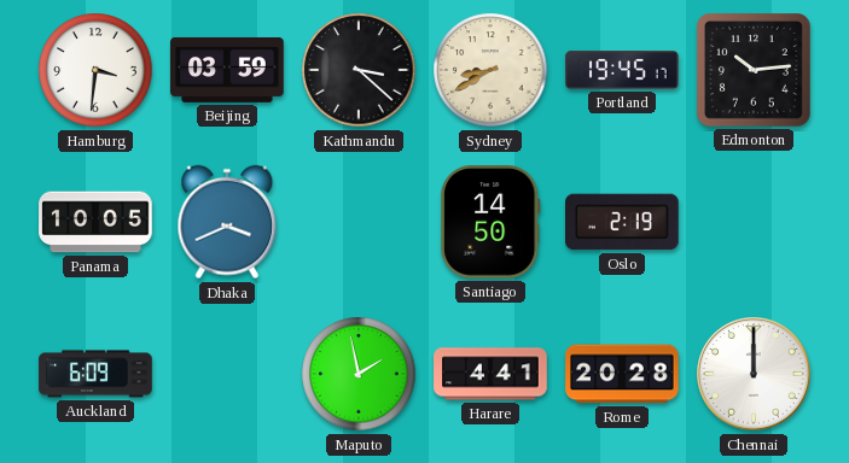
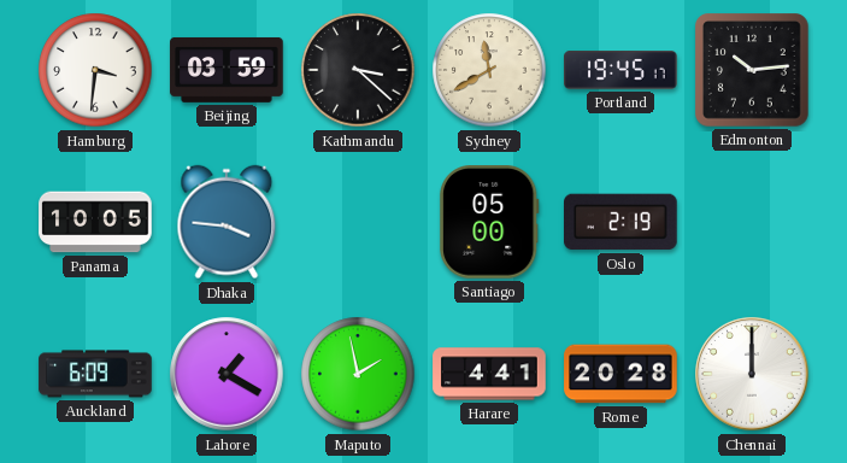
Sydney: 8:40 -> 11:40 (489, 70)
Dhaka: 3:41 -> 3:46 (227, 222)
Santiago: 14:50 -> 05:00 (489, 223)
Lahore: none -> 1:20 (227, 374)
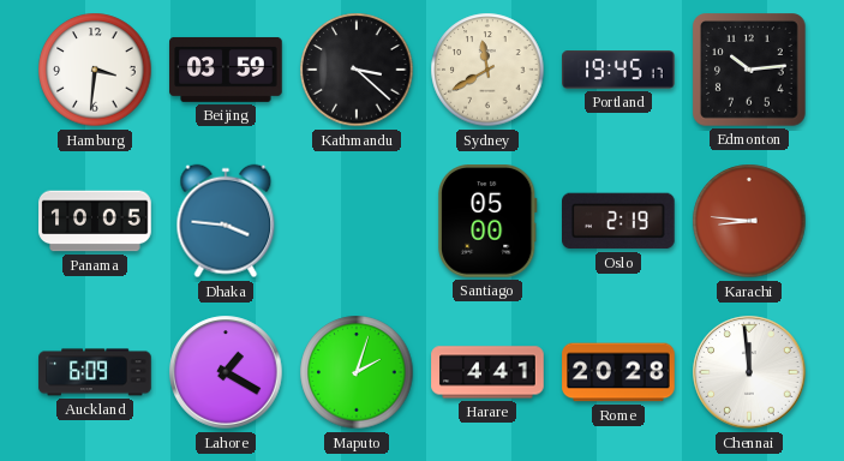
Karachi: none -> 8:46 (749, 221)
Maputo: 1:58 -> 2:03 (357, 372)
Chennai: 12:00 -> 11:59 (749, 372)
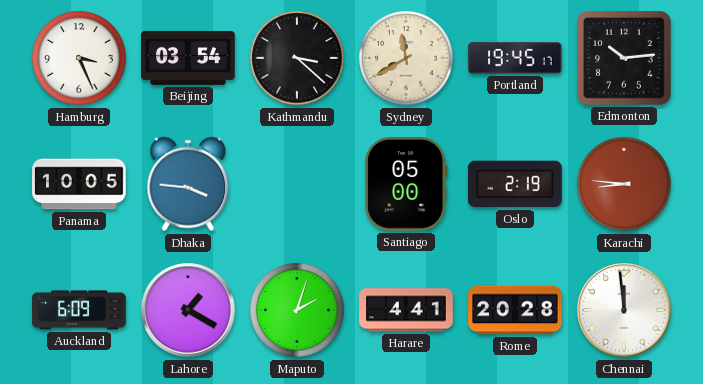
Hamburg: 3:31 -> 3:26 (79, 58)
Beijing: 03:59 -> 03:54 (188, 58)
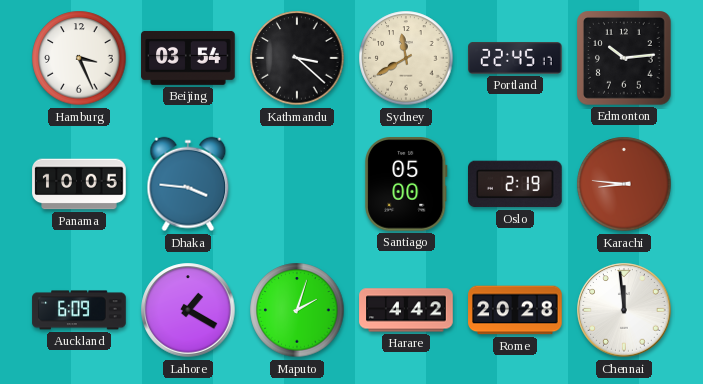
Portland: 19:45 -> 22:45 (515, 58)
Harare: 4:41 -> 4:42 (406, 310)
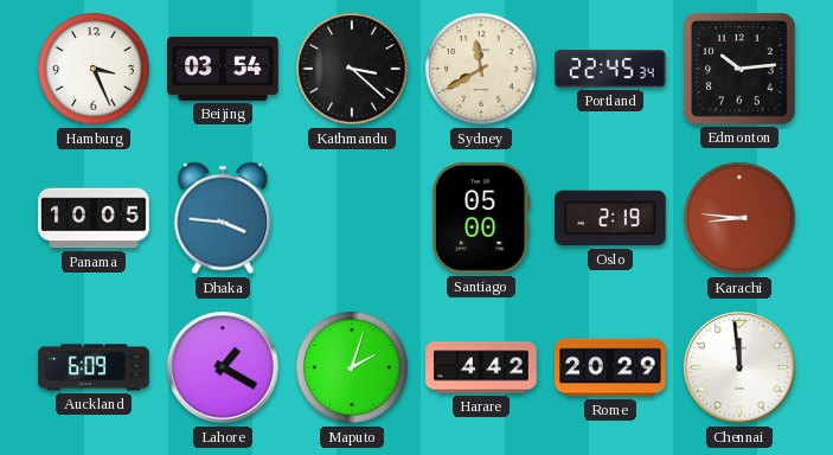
Portland: 22:45:17 -> 22:45:34 (610, 69)
Rome: 20:28 -> 20:29 (610, 367)
